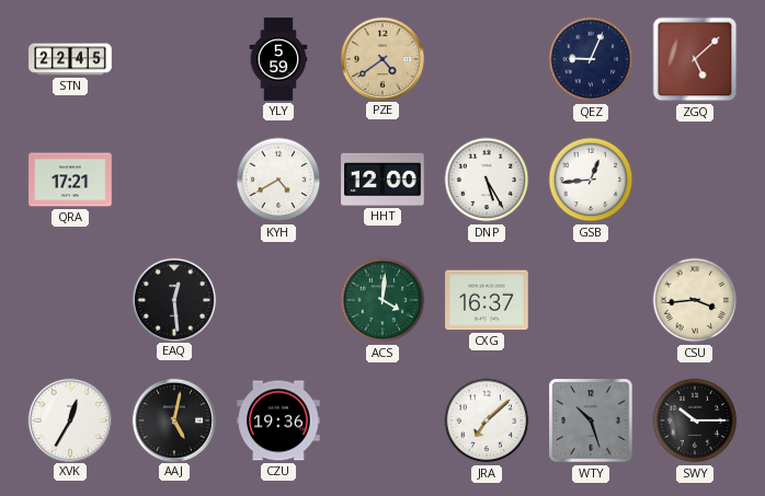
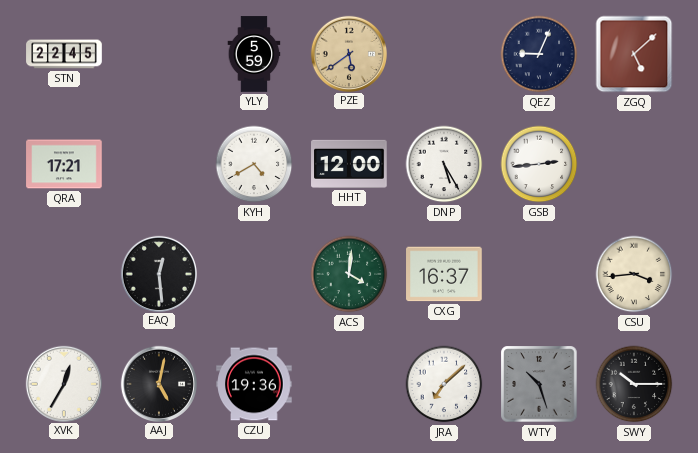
PZE: 4:39 -> 5:39 (348, 53)
GSB: 12:44 -> 2:44 (539, 164)
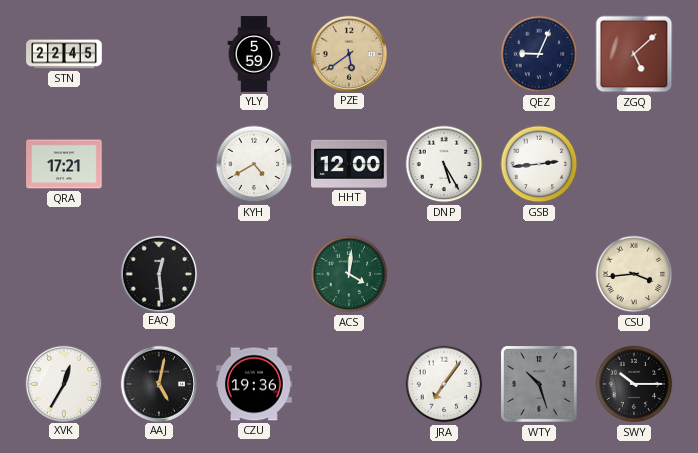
CXG: 16:37 -> none (444, 274)
JRA: 7:08 -> 7:06 (444, 384)
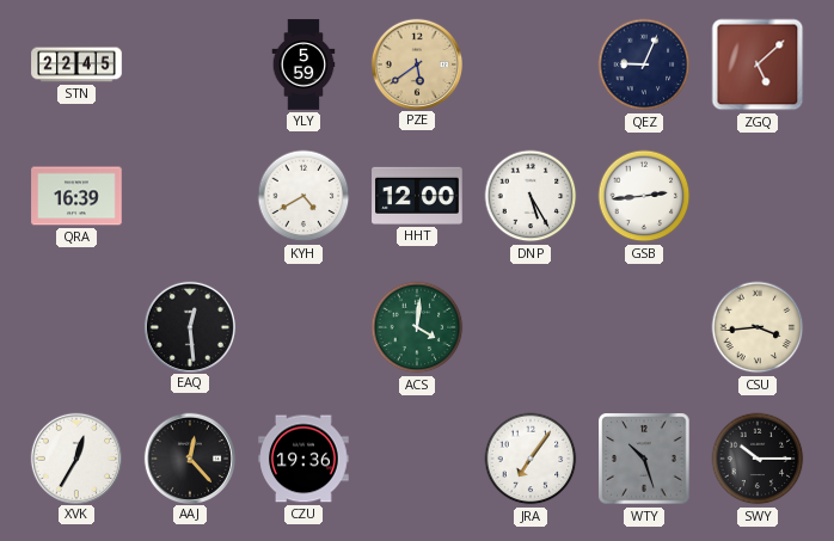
QRA: 17:21 -> 16:39 (76, 196)
AAJ: 5:02 -> 12:23 (189, 457)
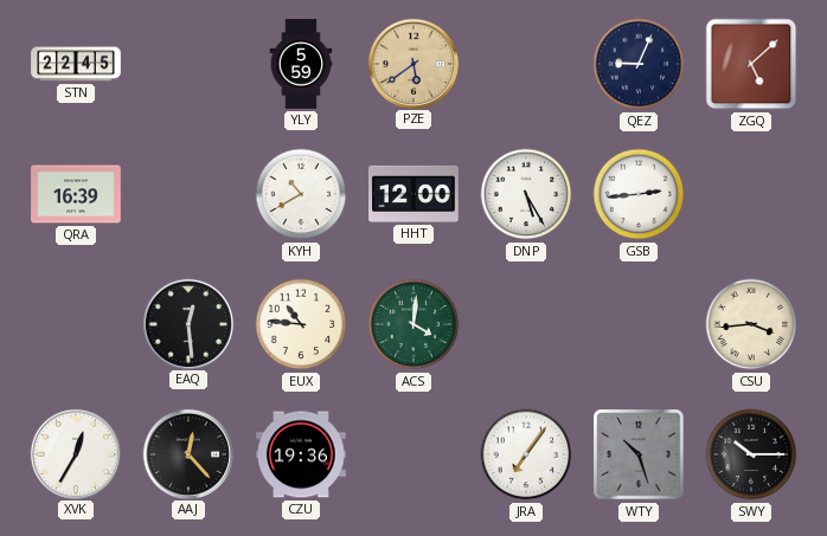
KYH: 4:40 -> 10:40 (301, 194)
EUX: none -> 10:46 (301, 324)
